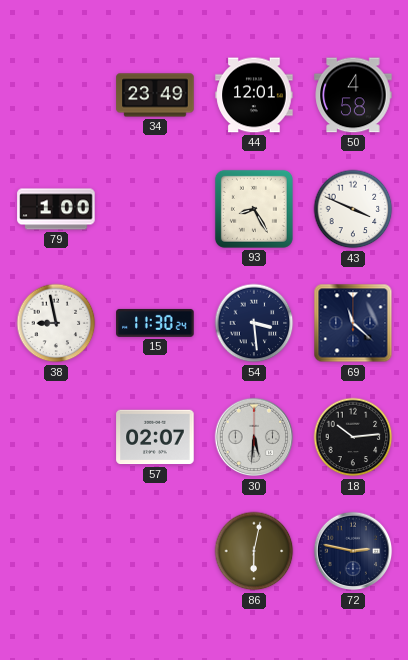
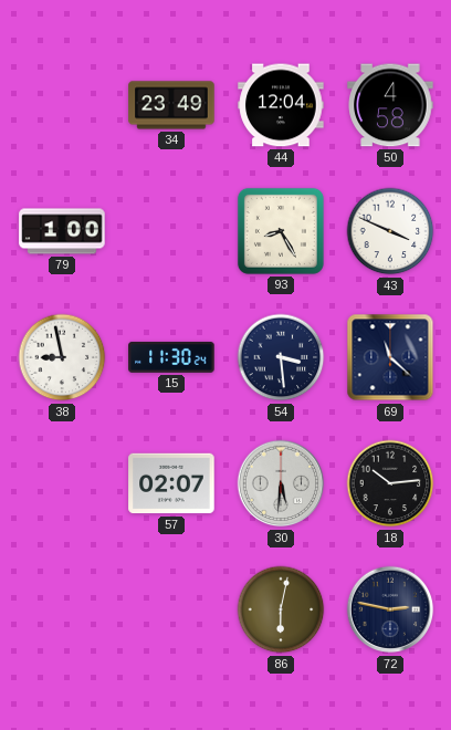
44: 12:01 -> 12:04 (281, 105)
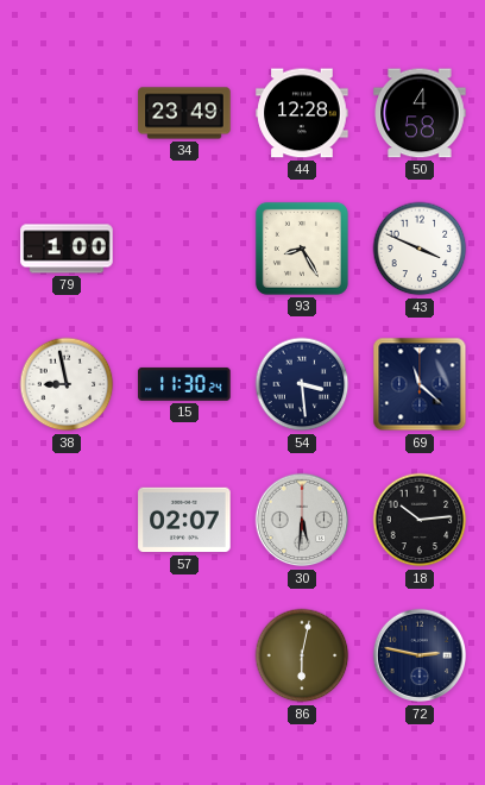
44: 12:04 -> 12:28 (302, 113)
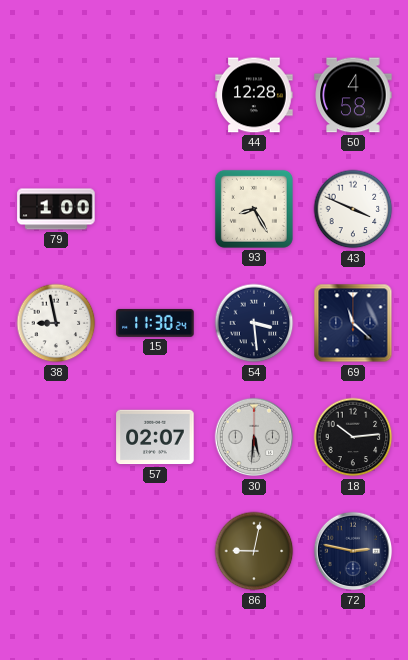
34: 23:49 -> none (184, 113)
86: 6:02 -> 9:02 (254, 551)
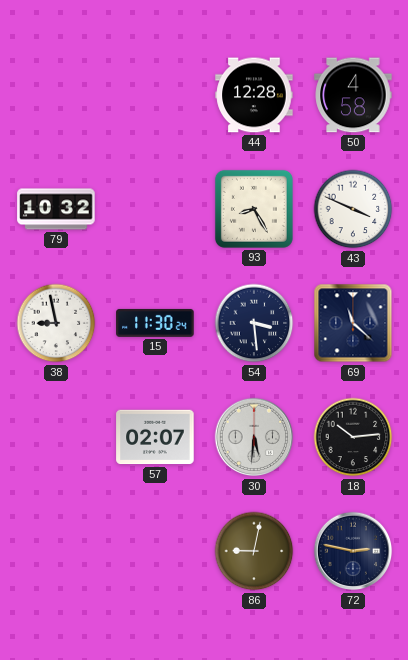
79: 1:00 -> 10:32 (56, 209)
